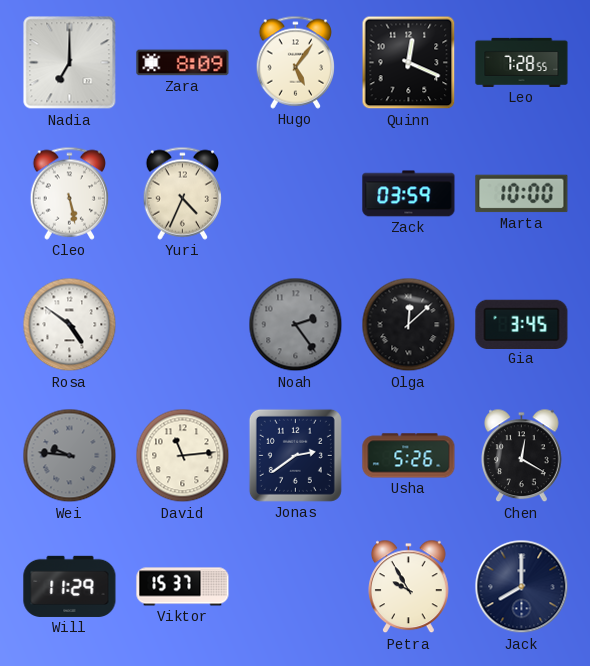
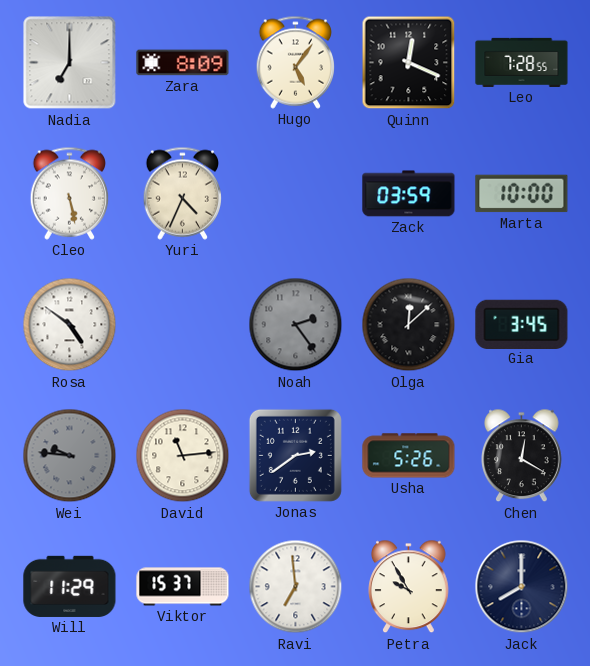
Ravi: none -> 6:59 (296, 587)
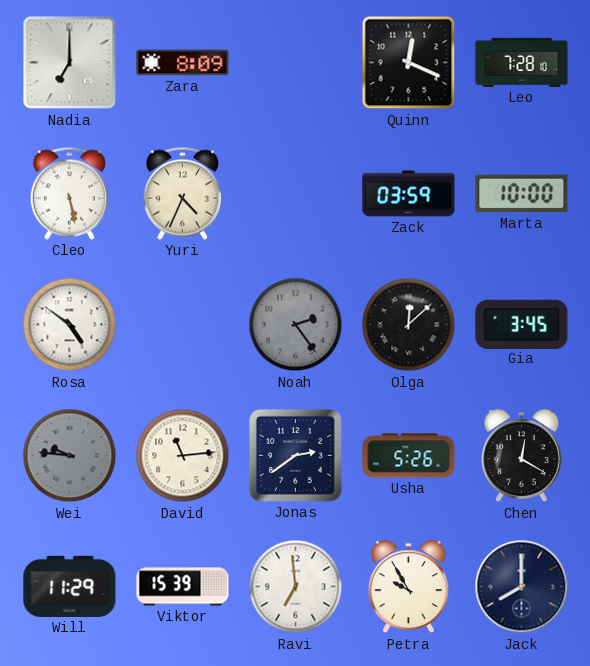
Hugo: 5:06 -> none (295, 62)
Leo: 7:28:55 -> 7:28:10 (522, 62)
Viktor: 15:37 -> 15:39 (183, 587)
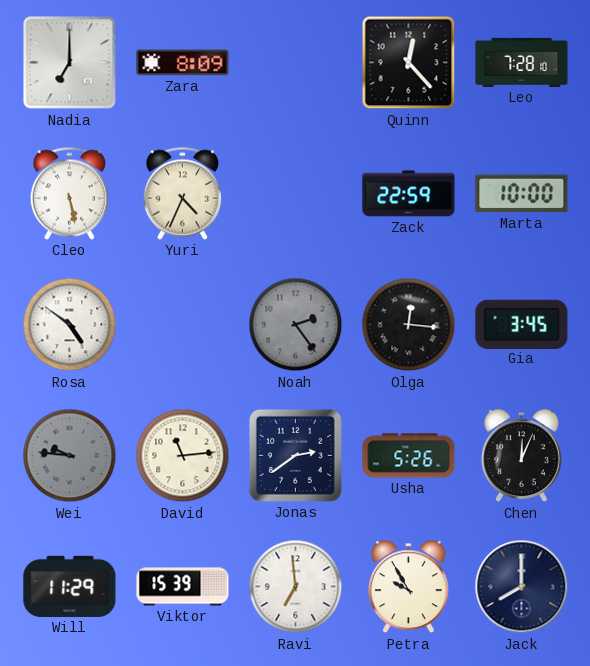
Quinn: 12:19 -> 12:23 (409, 63)
Zack: 03:59 -> 22:59 (409, 194)
Olga: 12:08 -> 12:16 (409, 325)
Chen: 12:20 -> 12:04 (522, 456)
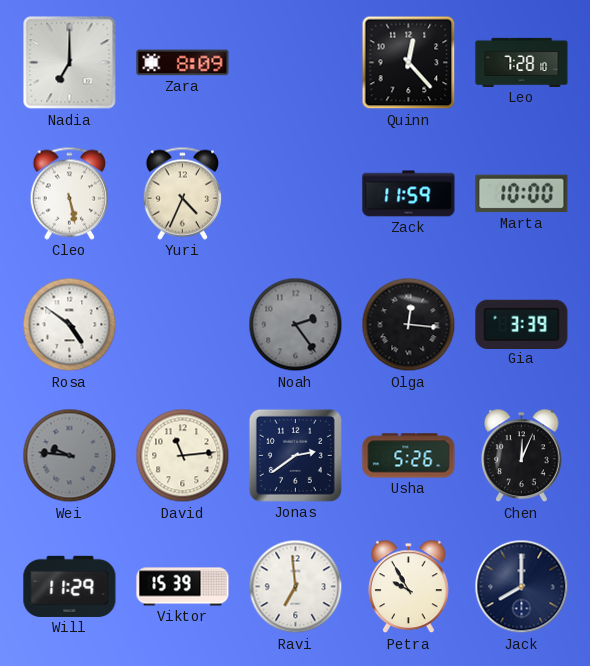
Zack: 22:59 -> 11:59 (409, 194)
Gia: 3:45 -> 3:39 (522, 324)
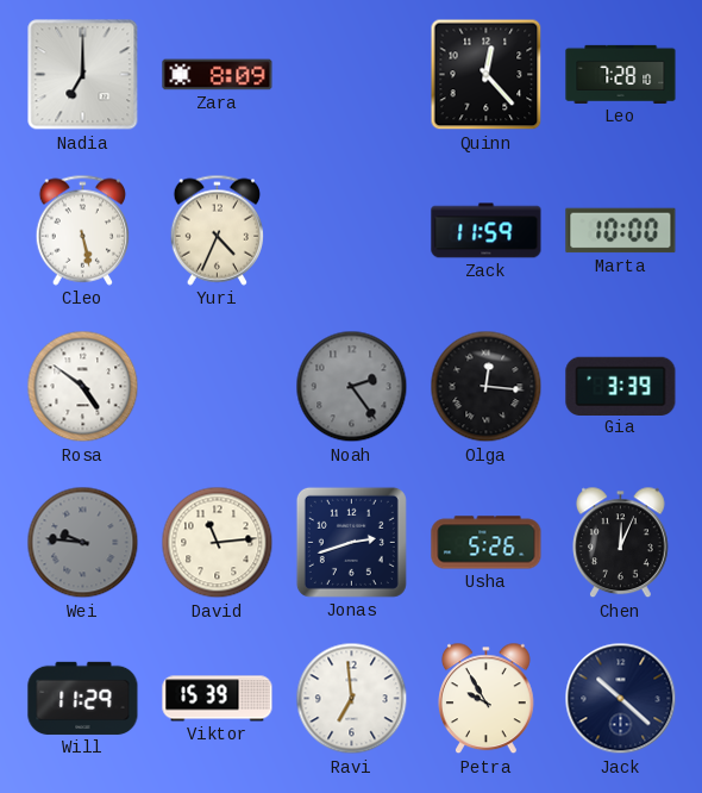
Jonas: 2:39 -> 2:42 (351, 542)
Jack: 8:00 -> 10:22 (621, 699)
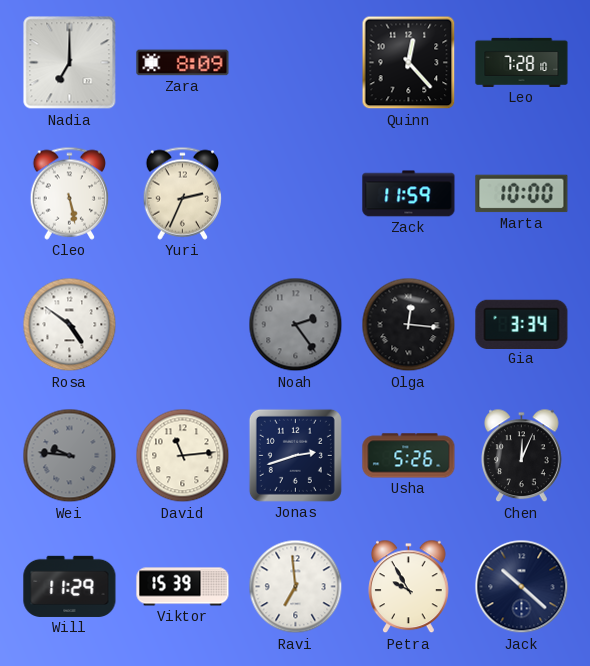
Yuri: 4:34 -> 2:34 (182, 193)
Gia: 3:39 -> 3:34 (522, 324)
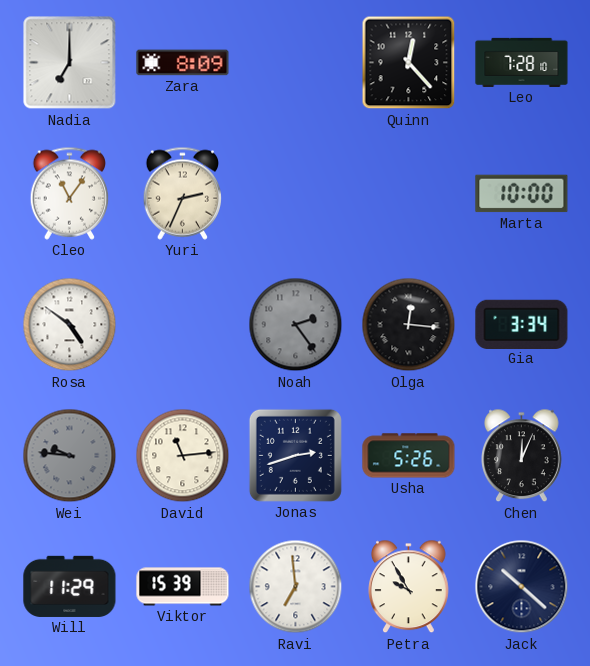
Cleo: 5:28 -> 11:06 (69, 193)
Zack: 11:59 -> none (409, 194)
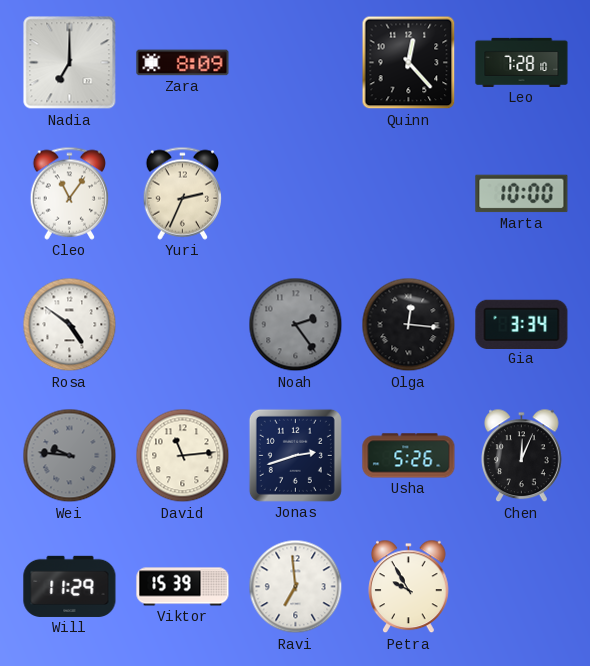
Jack: 10:22 -> none (522, 587)
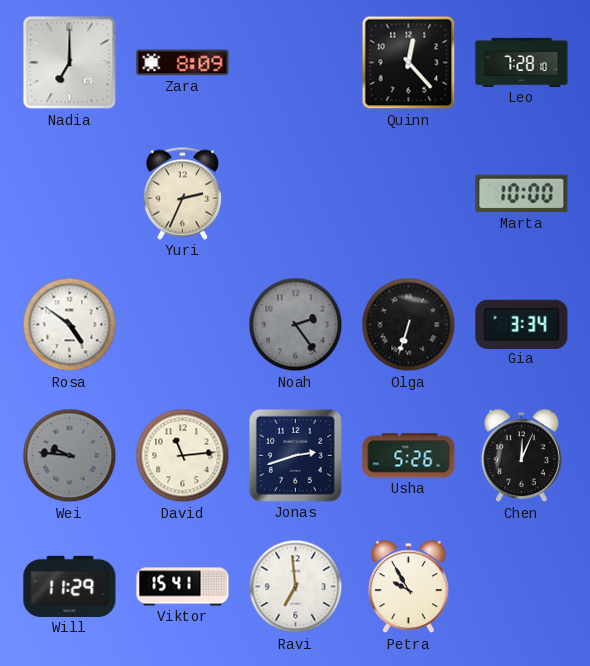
Cleo: 11:06 -> none (69, 193)
Olga: 12:16 -> 6:33 (409, 325)
Viktor: 15:39 -> 15:41 (183, 587)
